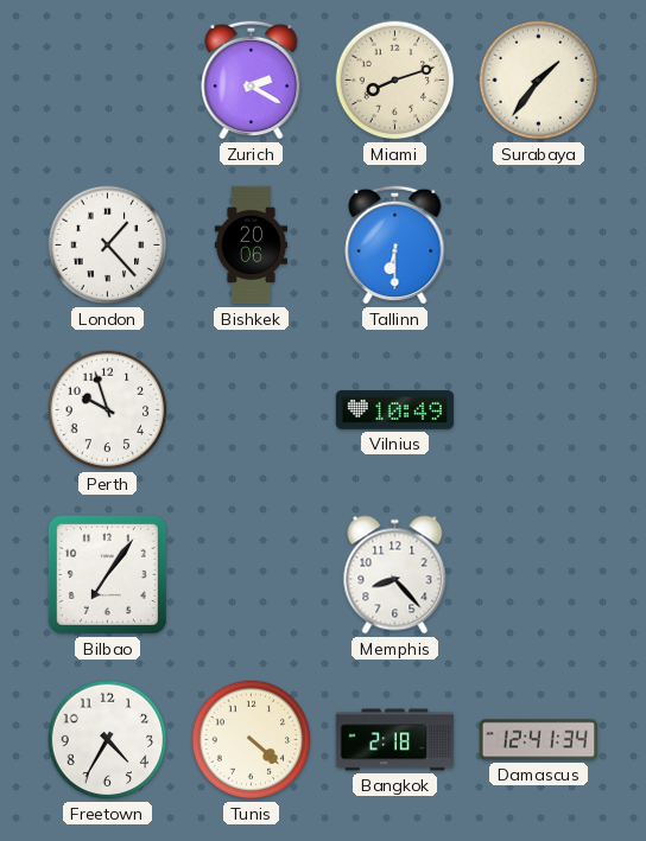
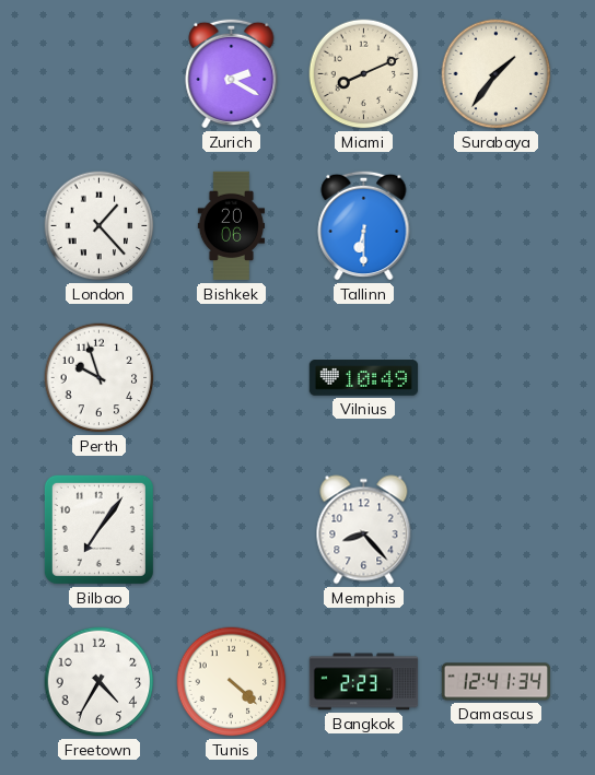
Miami: 8:12 -> 8:11 (364, 74)
Bangkok: 2:18 -> 2:23 (364, 682)
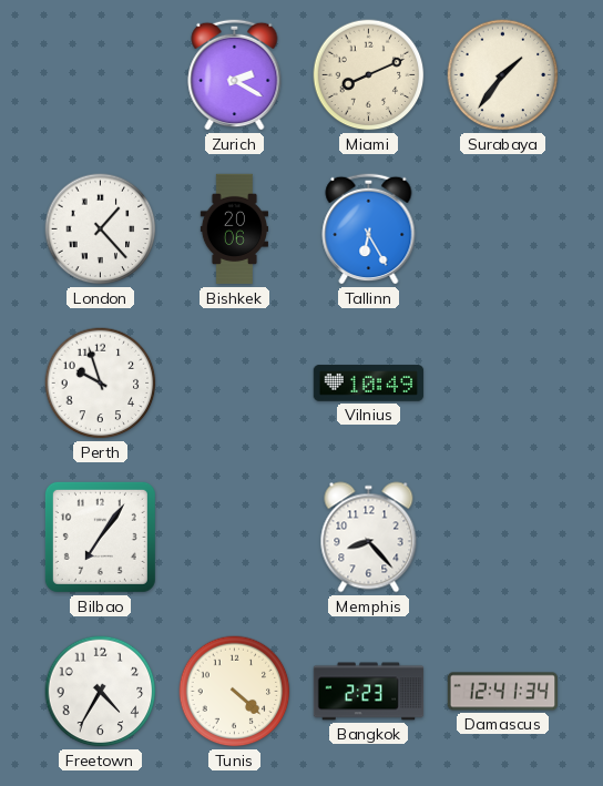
Tallinn: 6:30 -> 6:25 (369, 228)
